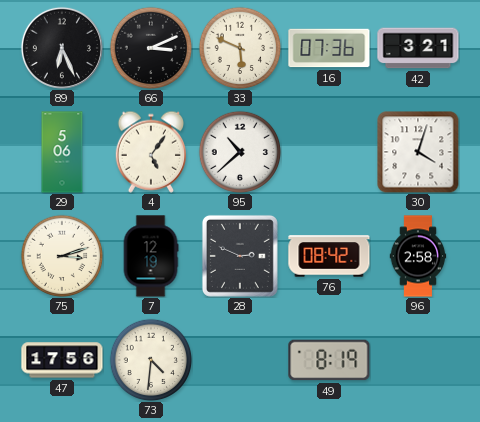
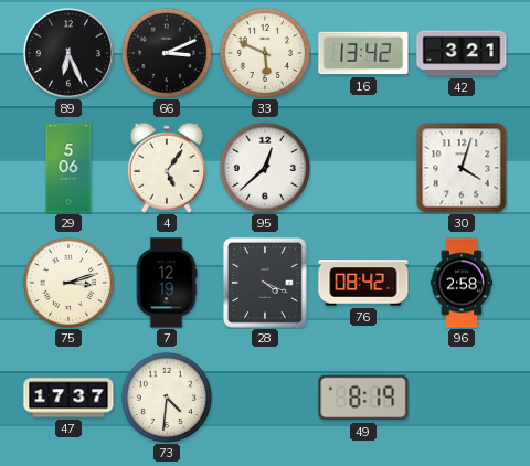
16: 07:36 -> 13:42 (363, 53)
95: 10:38 -> 12:38 (265, 168)
28: 2:49 -> 4:19 (265, 283)
47: 17:56 -> 17:37 (68, 398)
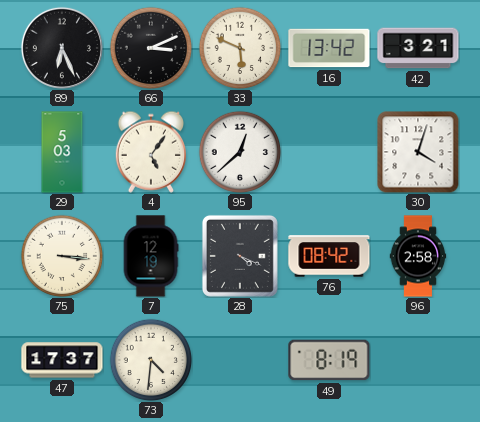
29: 5:06 -> 5:03 (62, 152)
75: 3:12 -> 3:16 (62, 256)
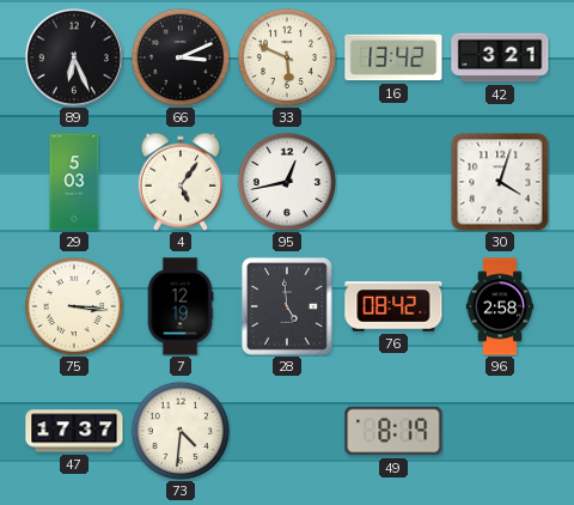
95: 12:38 -> 12:43 (287, 182)
28: 4:19 -> 4:59 (287, 306)
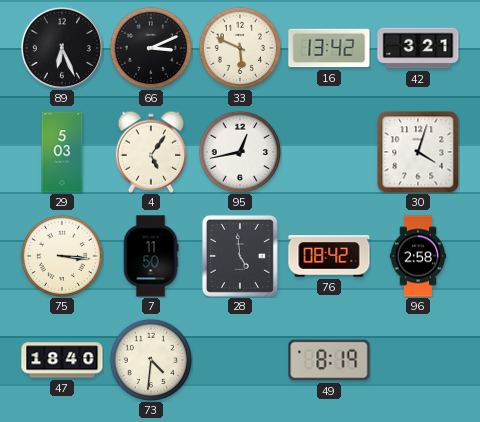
7: 12:19 -> 11:50 (151, 256)
47: 17:37 -> 18:40 (62, 360)
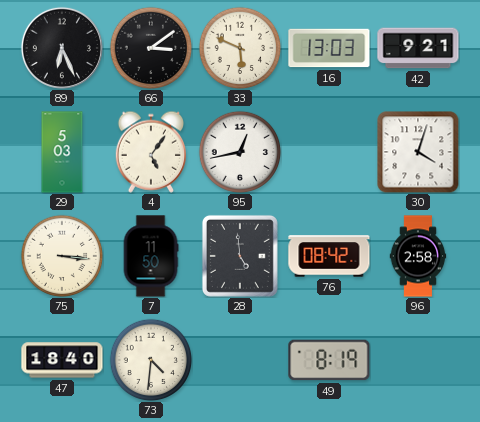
66: 3:11 -> 3:09 (151, 48)
16: 13:42 -> 13:03 (329, 48)
42: 3:21 -> 9:21 (418, 48)
